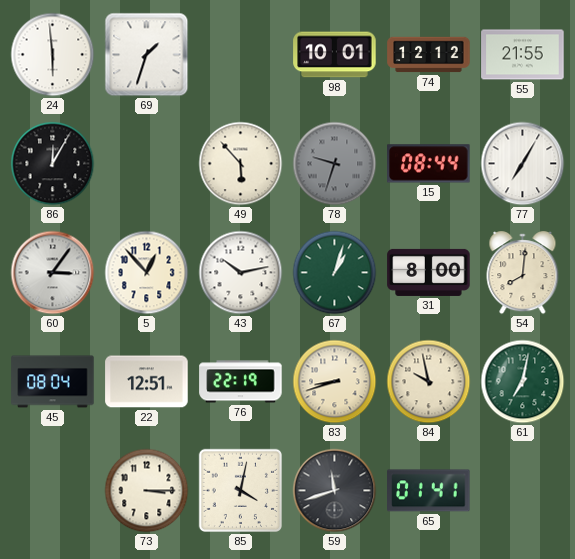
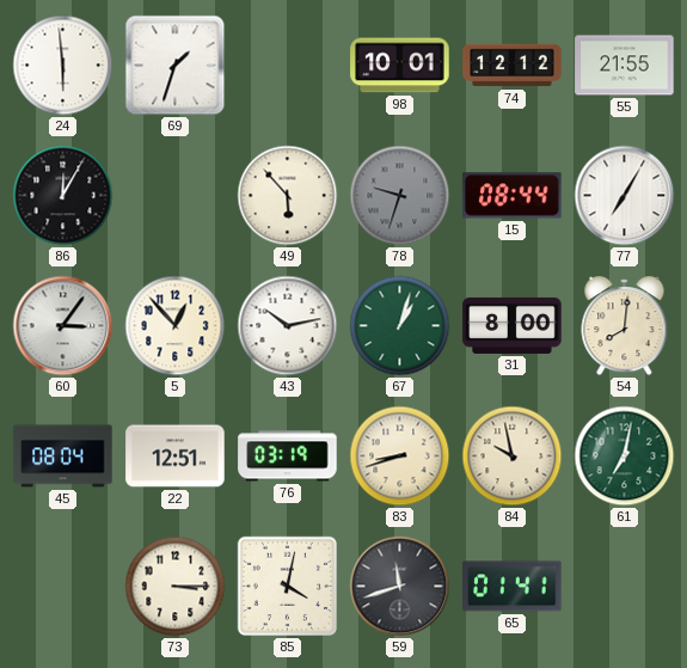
76: 22:19 -> 03:19 (288, 456)
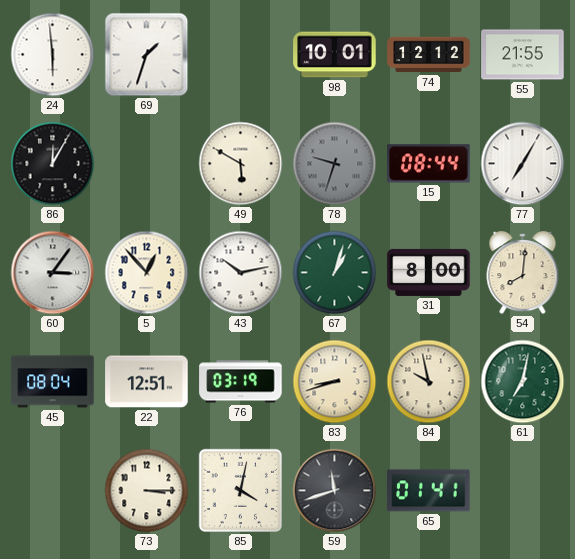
49: 5:53 -> 5:50 (241, 164)
